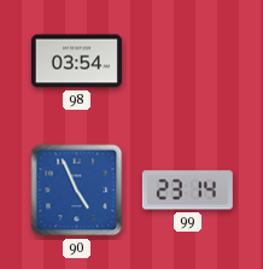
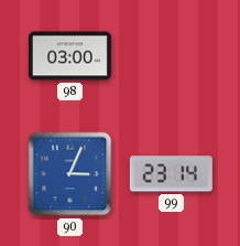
98: 03:54 -> 03:00 (69, 56)
90: 4:56 -> 3:04 (70, 174)
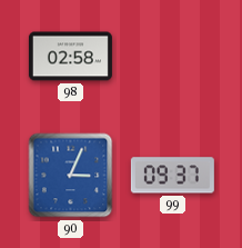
98: 03:00 -> 02:58 (70, 57)
99: 23:14 -> 09:37 (172, 176)
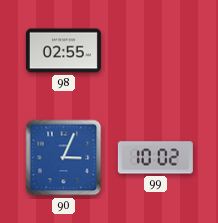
98: 02:58 -> 02:55 (63, 51)
99: 09:37 -> 10:02 (155, 158)
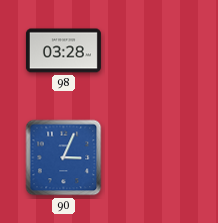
98: 02:55 -> 03:28 (63, 51)
99: 10:02 -> none (155, 158)
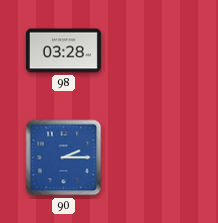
90: 3:04 -> 2:15 (64, 158)
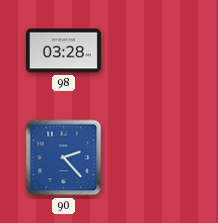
90: 2:15 -> 2:23 (64, 158)
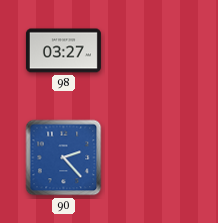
98: 03:28 -> 03:27 (63, 51)
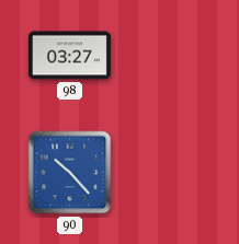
90: 2:23 -> 10:23 (70, 173)
